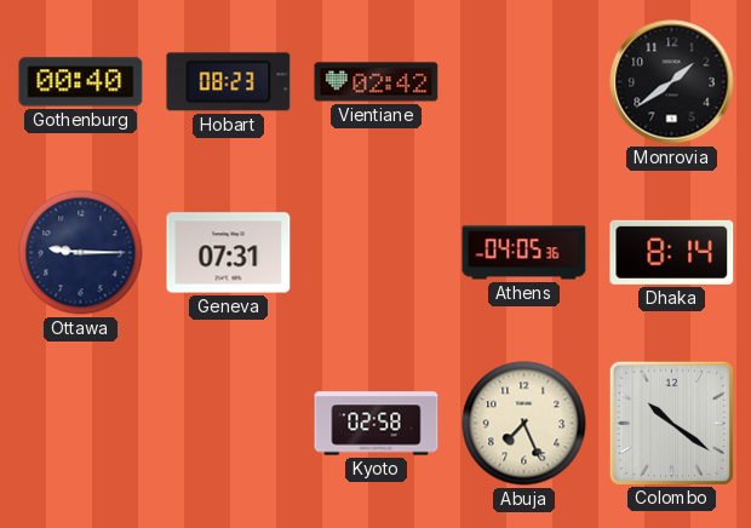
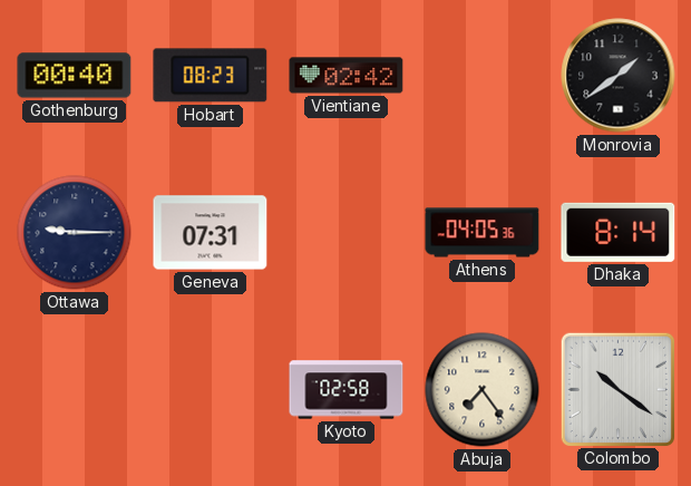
Abuja: 7:26 -> 7:24 (483, 390)
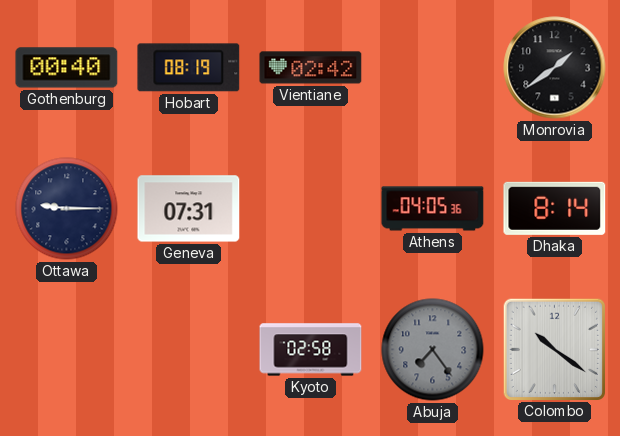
Hobart: 08:23 -> 08:19 (189, 68)
Abuja dial: cream -> grey (433, 350)
